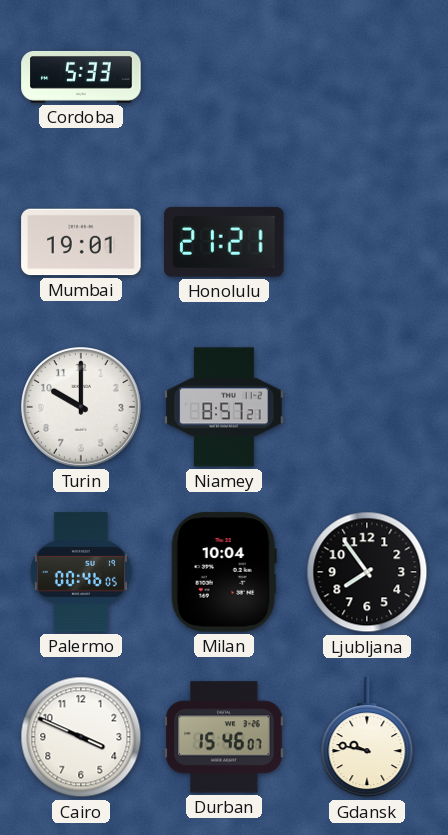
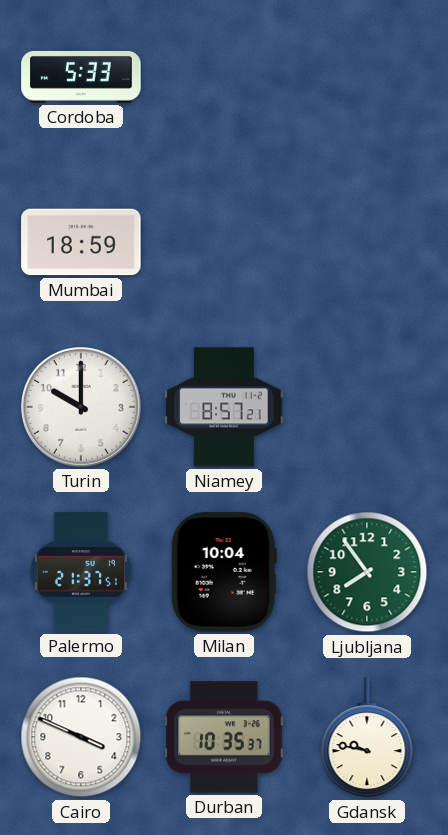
Mumbai: 19:01 -> 18:59 (81, 242)
Honolulu: 21:21 -> none (225, 242)
Palermo: 00:46 -> 21:37 (81, 572)
Ljubljana dial: black -> green (367, 572)
Durban: 15:46 -> 10:35 (224, 737)
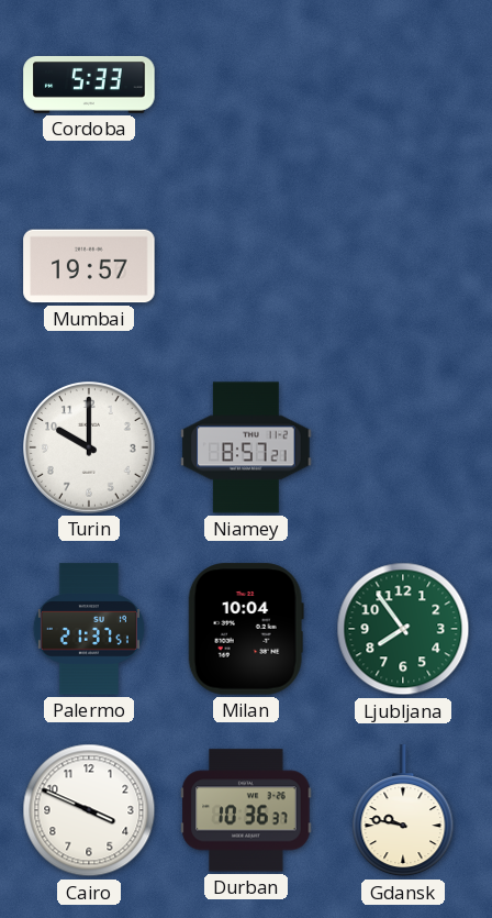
Mumbai: 18:59 -> 19:57 (89, 266)
Durban: 10:35 -> 10:36 (246, 810)
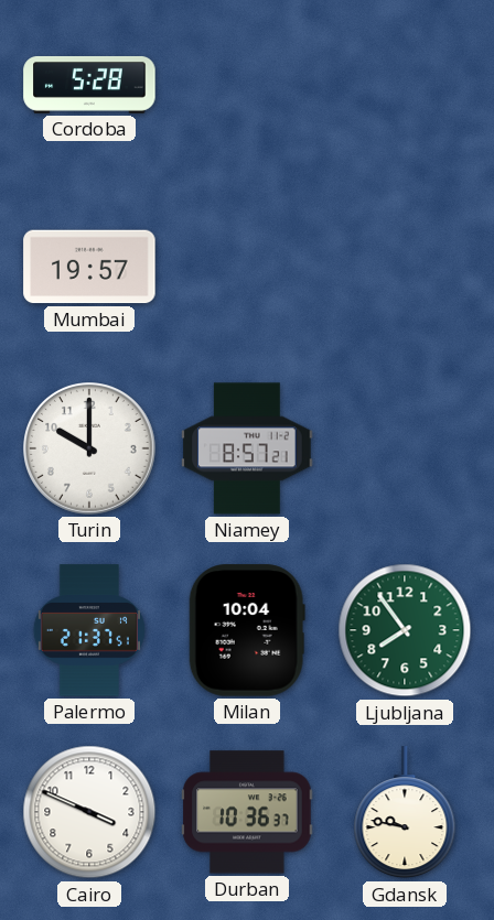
Cordoba: 5:33 -> 5:28 (89, 85)
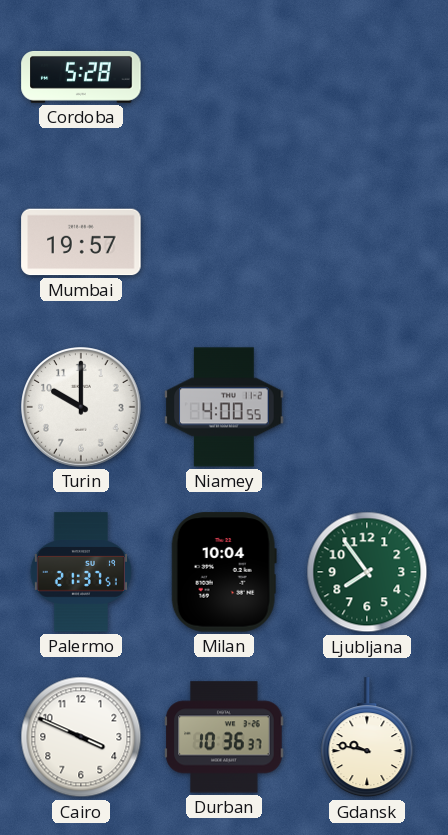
Niamey: 8:57 -> 4:00 (224, 407)
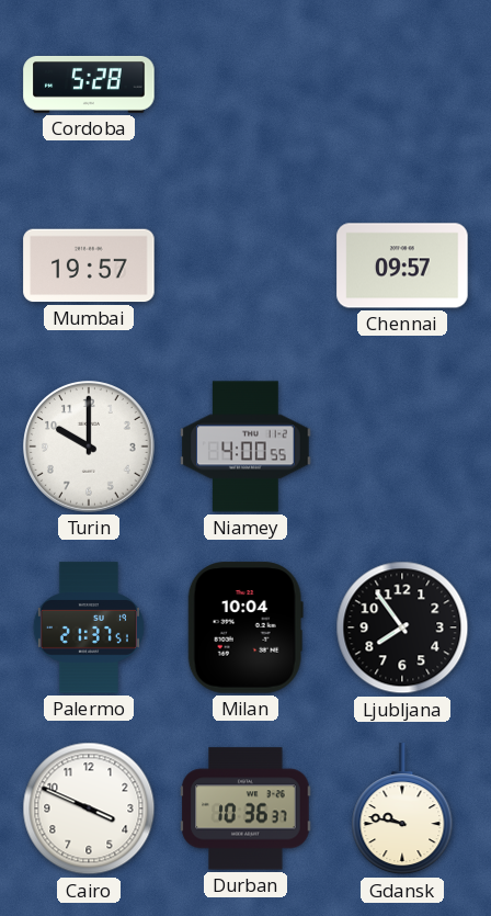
Chennai: none -> 09:57 (402, 265)
Ljubljana dial: green -> black (402, 627)
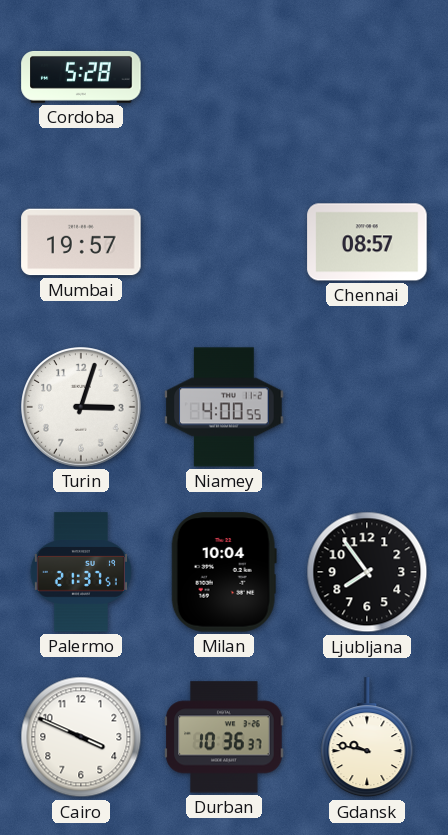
Chennai: 09:57 -> 08:57 (367, 242)
Turin: 10:00 -> 3:03 (81, 407)
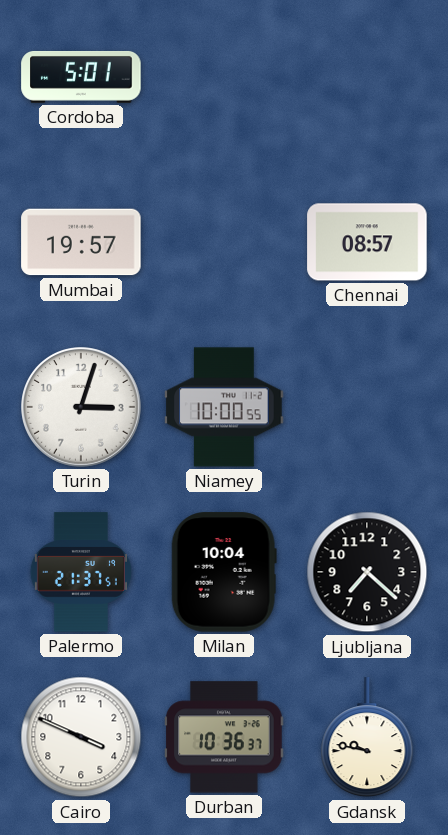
Cordoba: 5:28 -> 5:01 (81, 77)
Niamey: 4:00 -> 10:00 (224, 407)
Ljubljana: 7:54 -> 7:22 (367, 572)
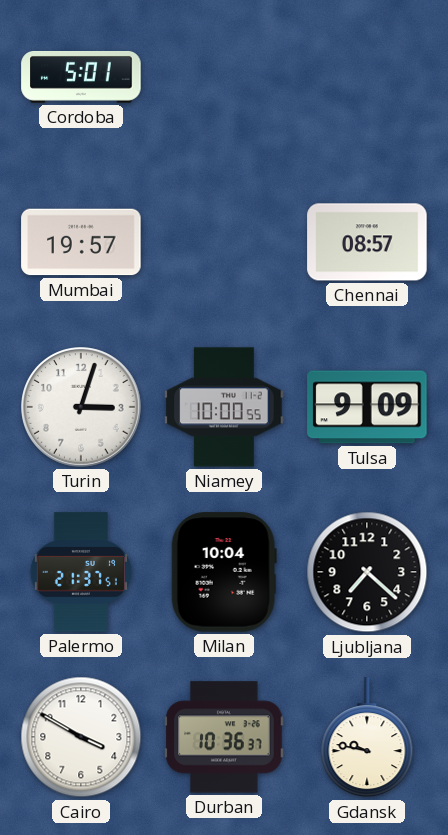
Tulsa: none -> 9:09 (367, 407)
Cairo: 3:49 -> 3:50 (81, 737)
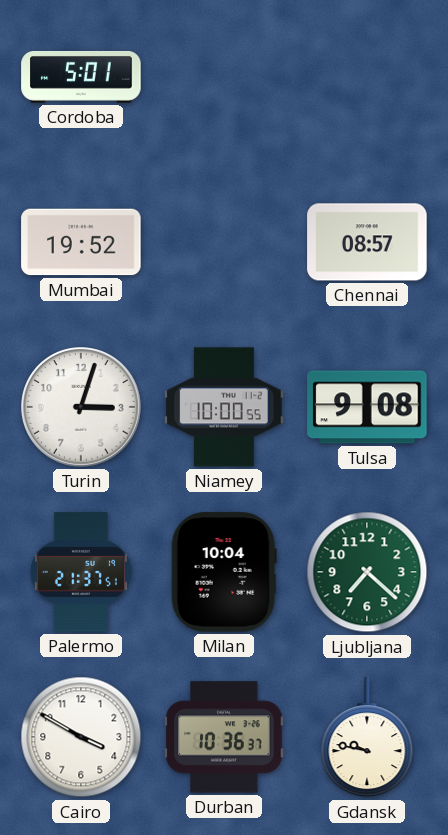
Mumbai: 19:57 -> 19:52 (81, 242)
Tulsa: 9:09 -> 9:08 (367, 407)
Ljubljana dial: black -> green (367, 572)
